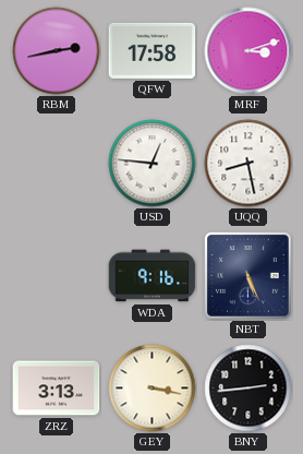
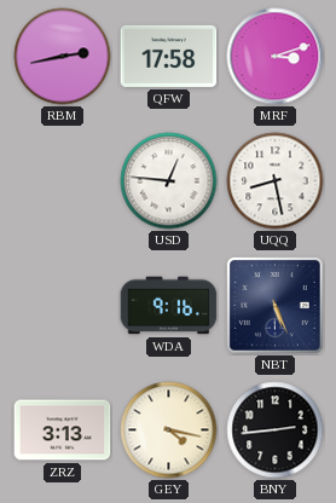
GEY: 3:17 -> 4:17 (169, 430)
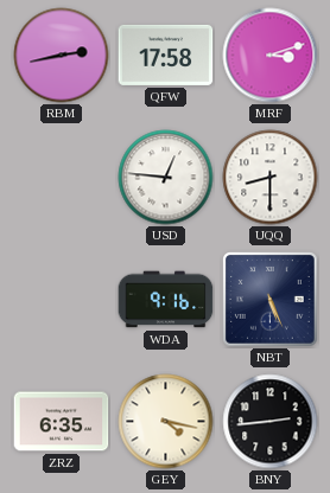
UQQ: 8:28 -> 8:30 (271, 178)
ZRZ: 3:13 -> 6:35 (62, 422)
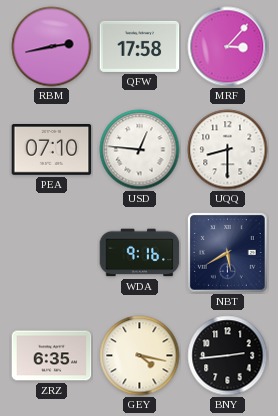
MRF: 3:12 -> 3:07 (228, 47)
PEA: none -> 07:10 (52, 150)
NBT: 5:26 -> 5:40 (228, 253)
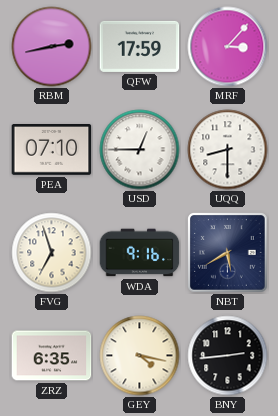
QFW: 17:58 -> 17:59 (140, 46)
USD: 12:46 -> 12:45 (140, 150)
FVG: none -> 6:57 (52, 253)
